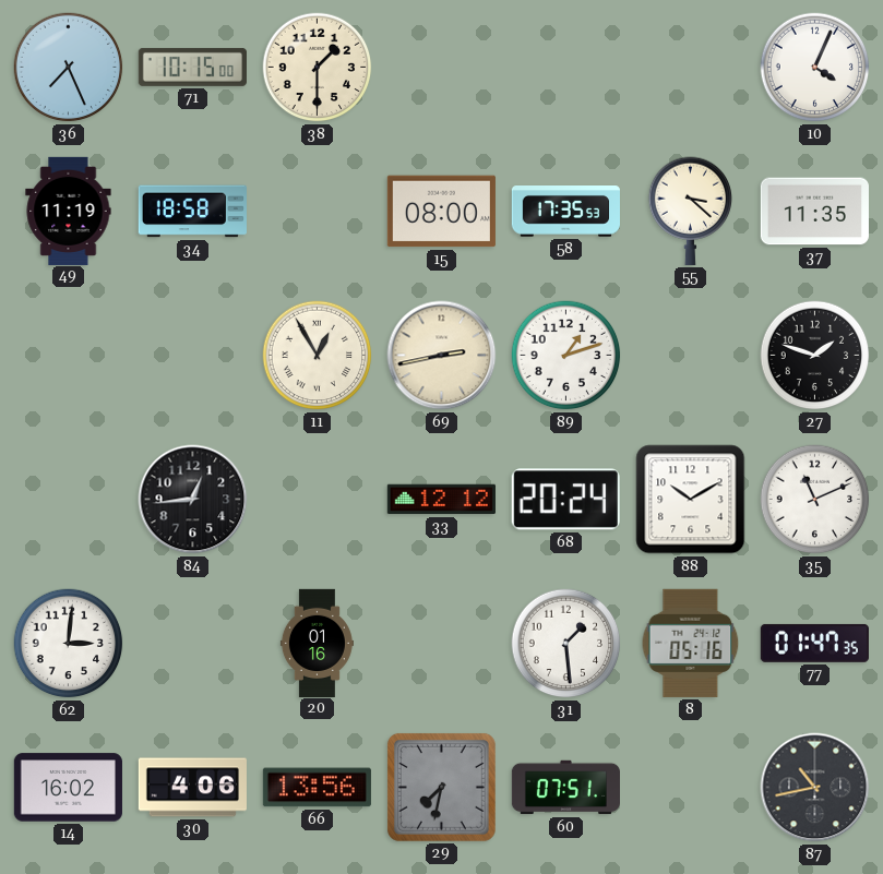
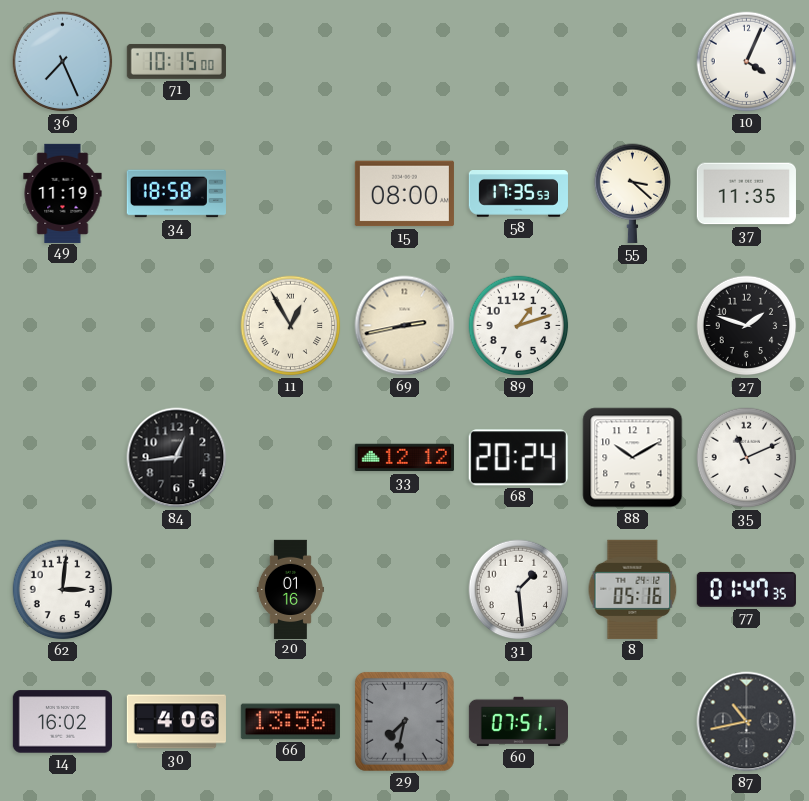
38: 1:30 -> none (318, 68)
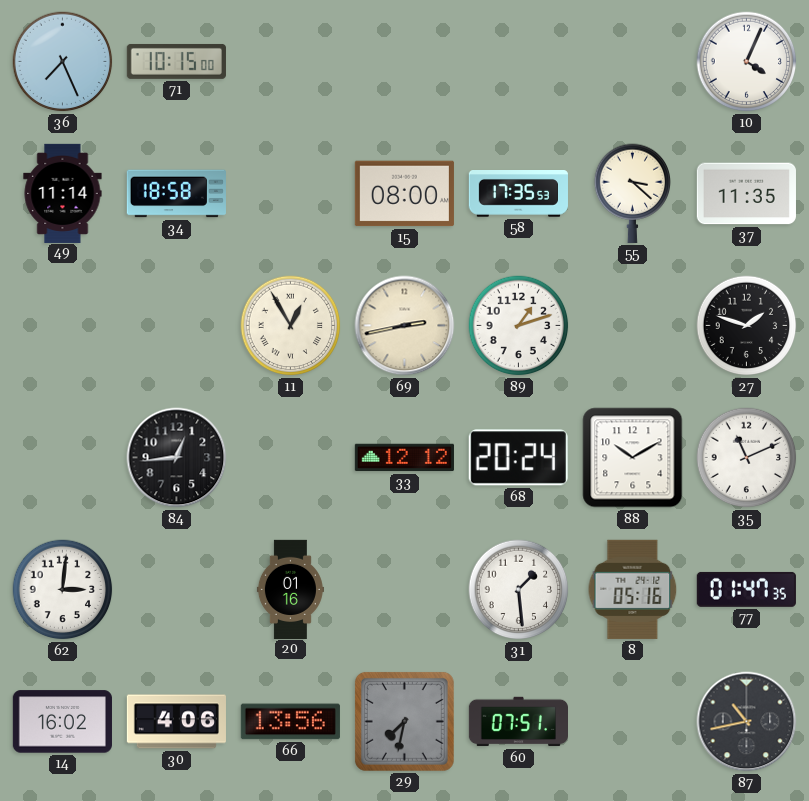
49: 11:19 -> 11:14 (63, 193)
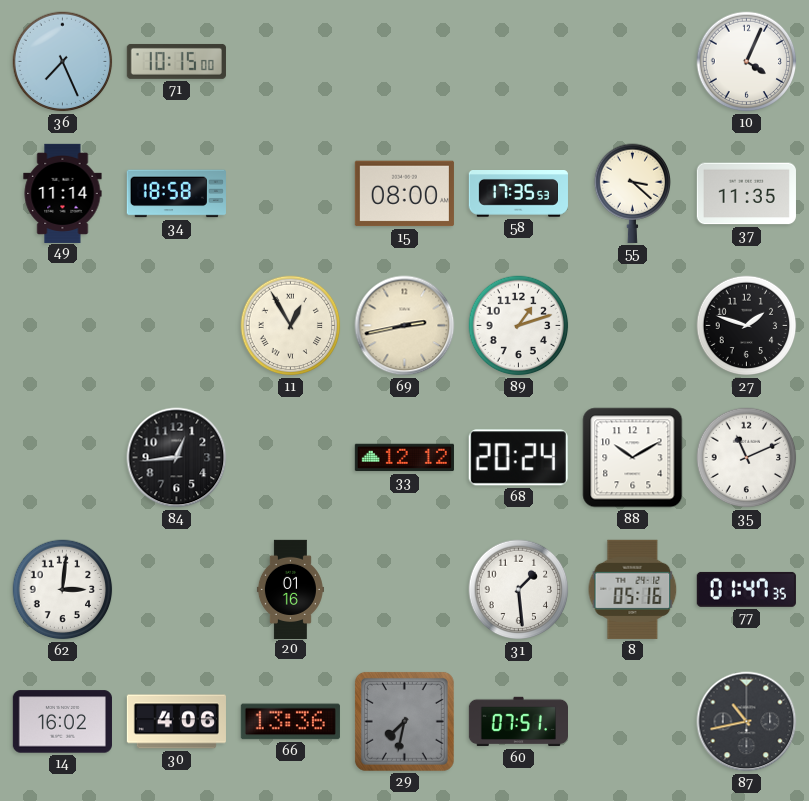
66: 13:56 -> 13:36 (290, 722)
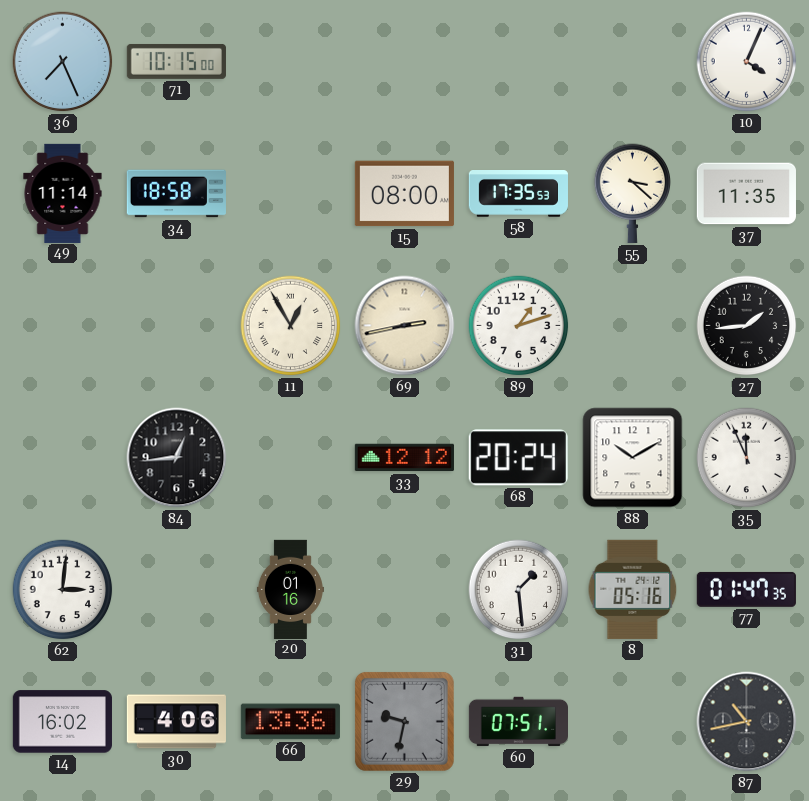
27: 1:48 -> 1:44 (747, 326)
35: 11:11 -> 11:56 (747, 458)
29: 7:32 -> 9:32 (404, 721)
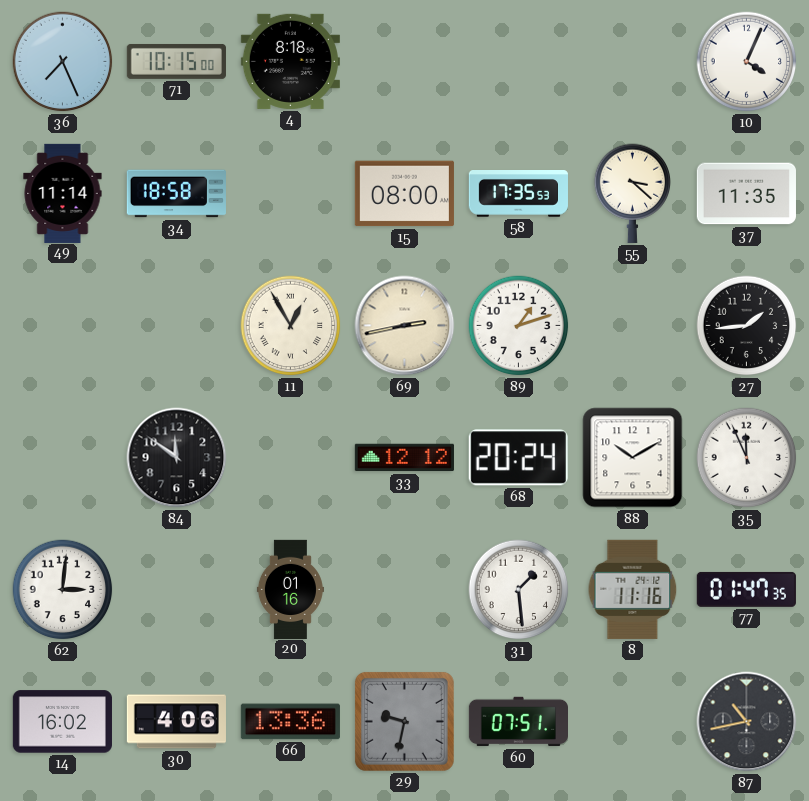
4: none -> 8:18 (290, 61)
84: 12:44 -> 11:51 (177, 458)
8: 05:16 -> 11:16 (633, 589)
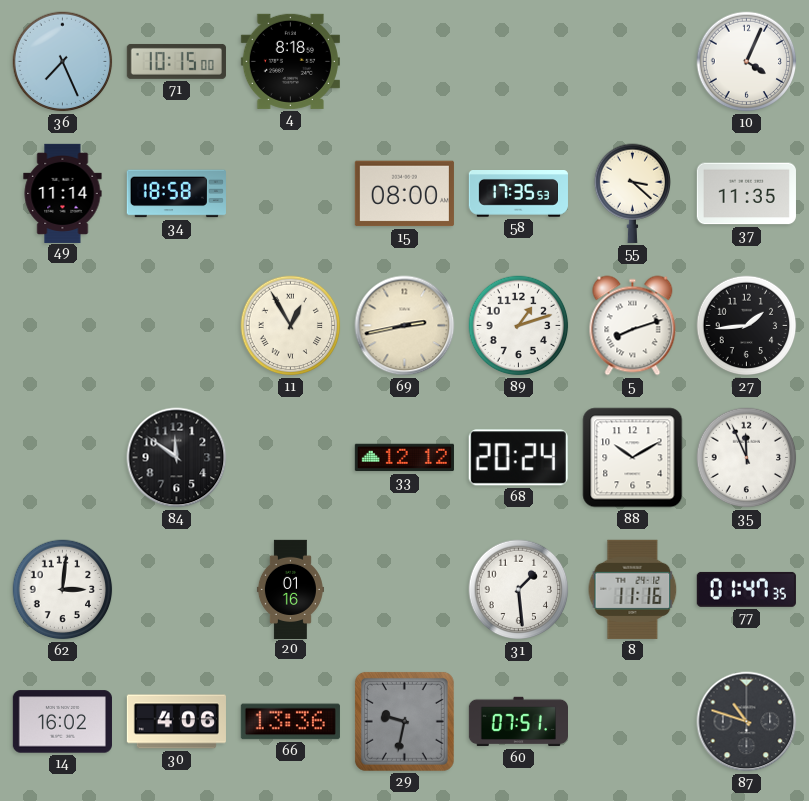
5: none -> 8:12 (633, 326)
87: 10:43 -> 10:48 (747, 722)
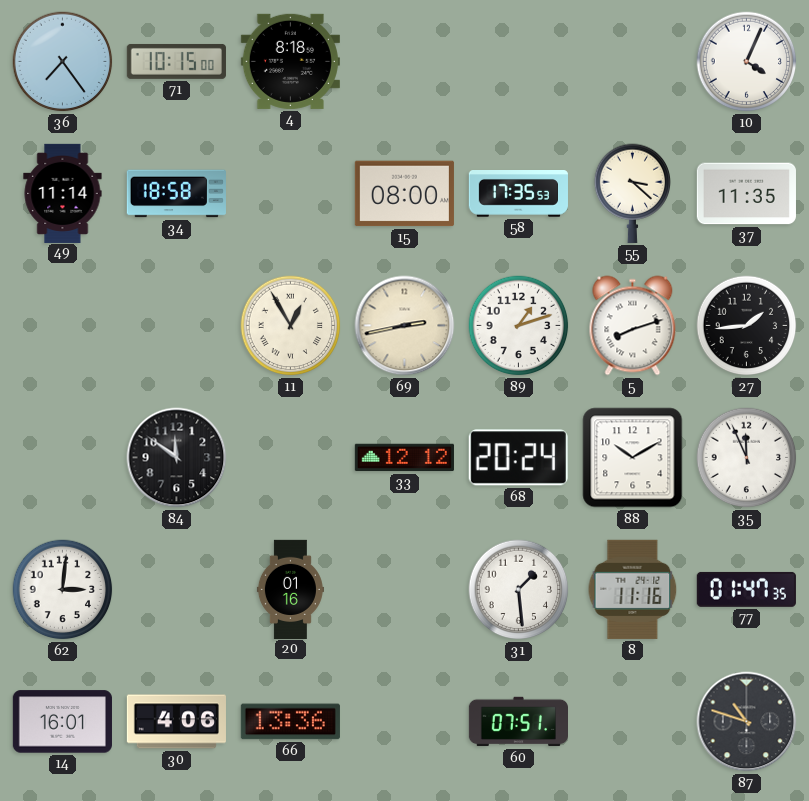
36: 7:26 -> 7:24 (63, 62)
14: 16:02 -> 16:01 (62, 722)
29: 9:32 -> none (404, 721)
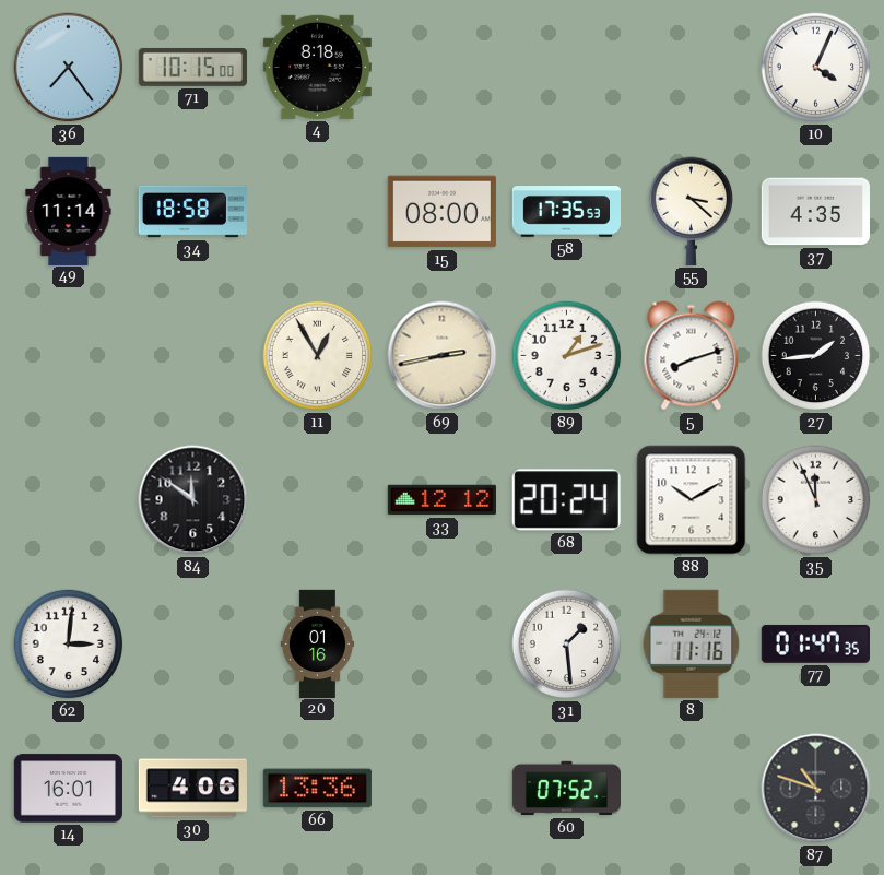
37: 11:35 -> 4:35 (815, 212)
60: 07:51 -> 07:52 (566, 789)
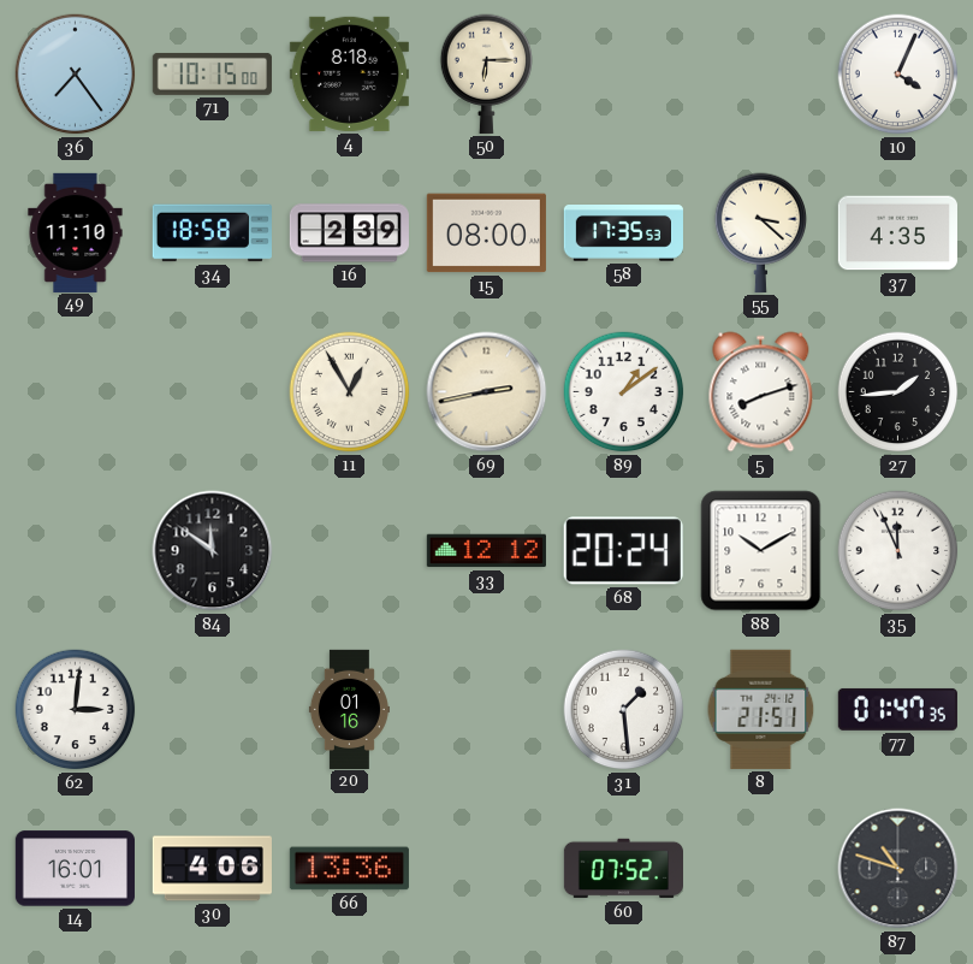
50: none -> 6:15 (487, 73)
49: 11:14 -> 11:10 (76, 232)
16: none -> 2:39 (349, 233)
89: 1:12 -> 1:09 (624, 392)
8: 11:16 -> 21:51 (761, 709)
